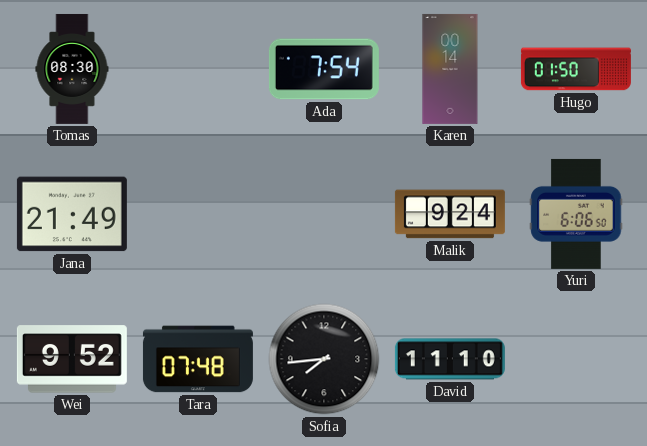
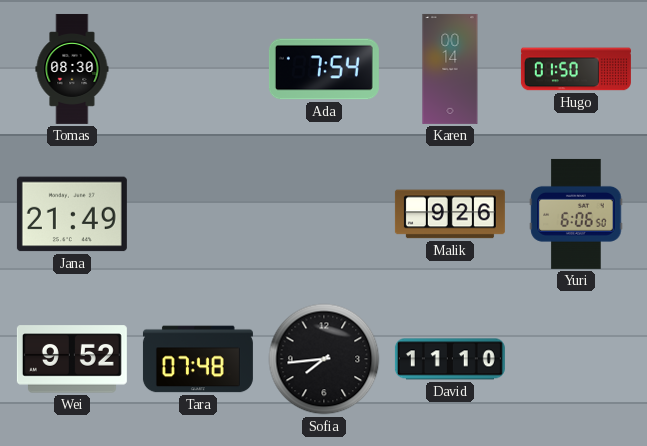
Malik: 9:24 -> 9:26 (450, 214)
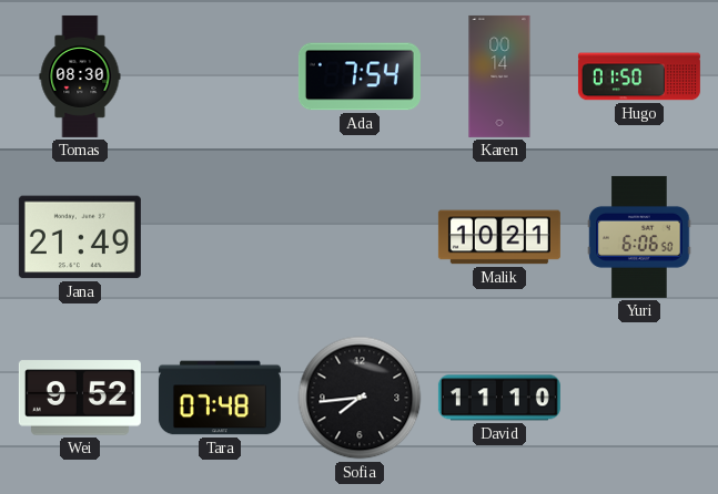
Malik: 9:26 -> 10:21 (499, 237)
